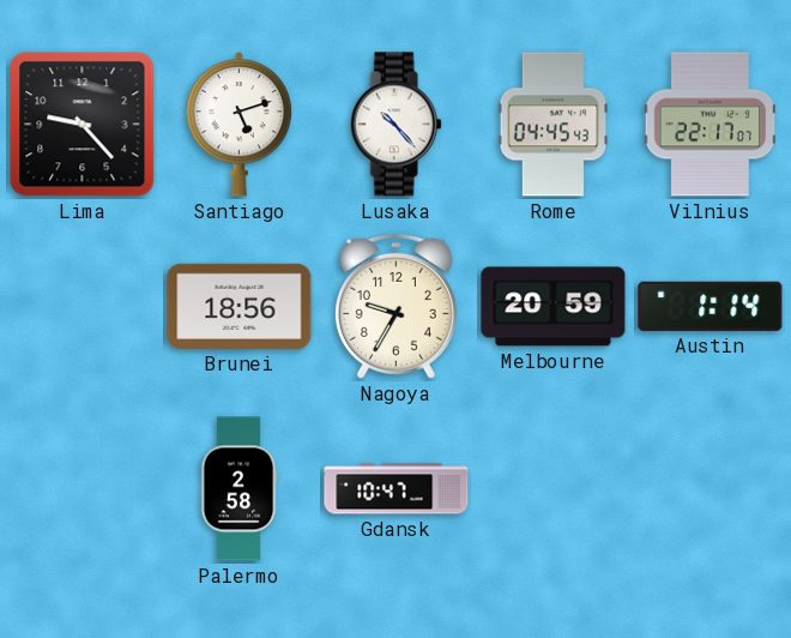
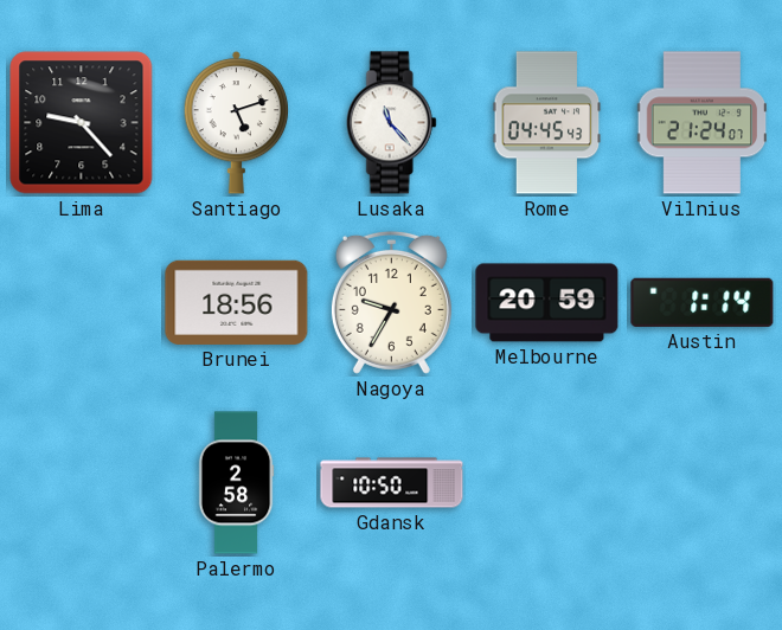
Lusaka: 10:23 -> 11:23 (391, 123)
Vilnius: 22:17 -> 21:24 (703, 123)
Gdansk: 10:47 -> 10:50 (392, 483)
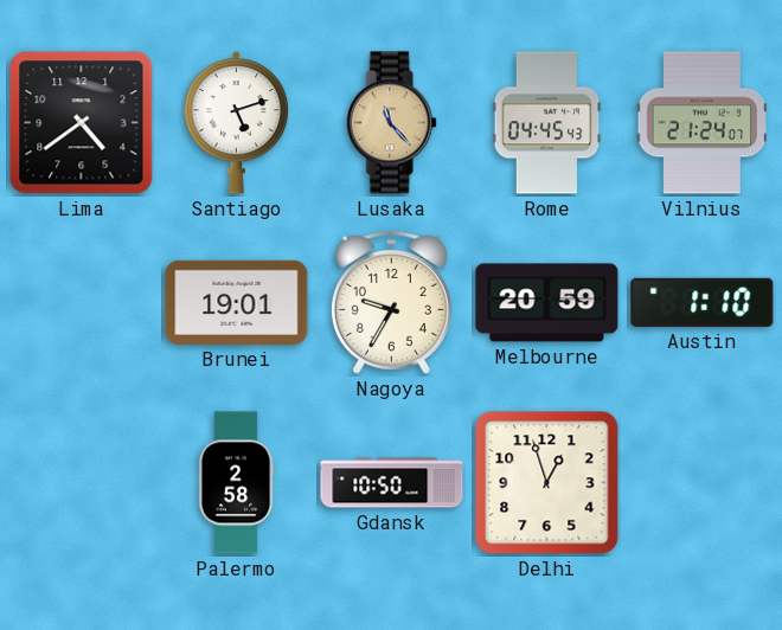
Lima: 9:23 -> 4:39 (82, 123)
Lusaka dial: white -> champagne (391, 123)
Brunei: 18:56 -> 19:01 (237, 302)
Austin: 1:14 -> 1:10 (703, 302)
Delhi: none -> 12:57 (547, 483)
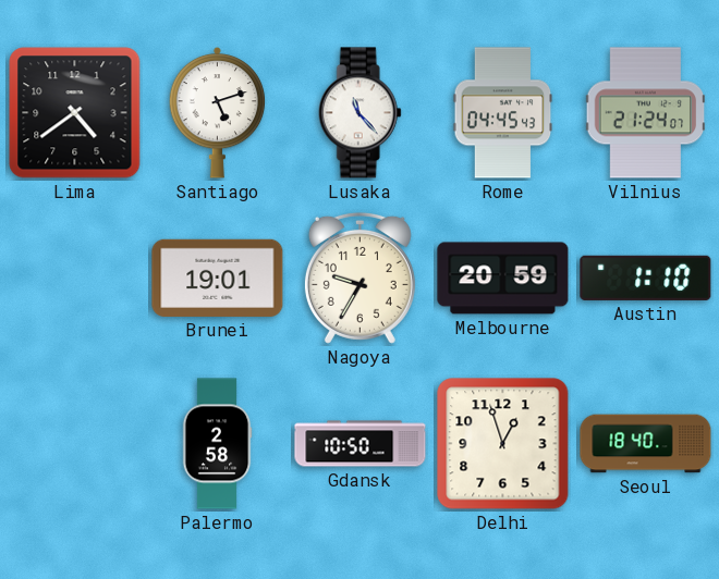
Lusaka dial: champagne -> white (359, 113)
Seoul: none -> 18:40 (646, 444)
